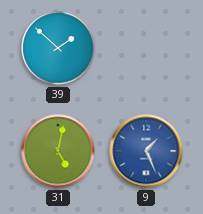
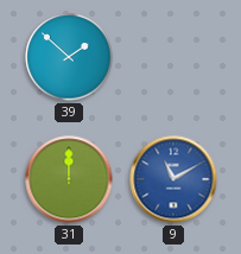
31: 5:02 -> 12:00 (69, 179)
9: 1:26 -> 11:10 (173, 179)
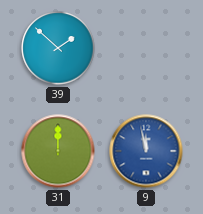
9: 11:10 -> 11:58 (146, 151)
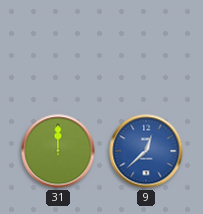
39: 1:52 -> none (58, 48)
9: 11:58 -> 12:38 (146, 151)
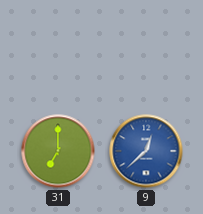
31: 12:00 -> 7:00 (58, 151)
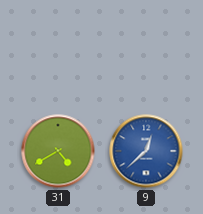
31: 7:00 -> 4:40 (58, 151)
